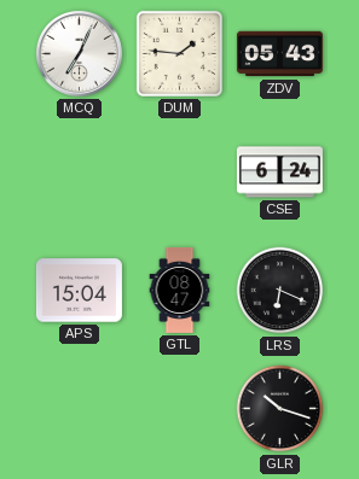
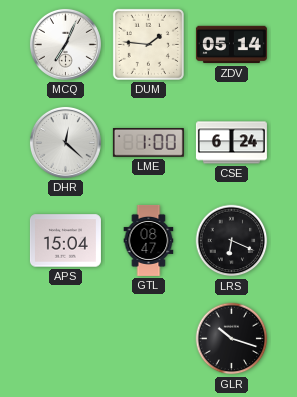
ZDV: 05:43 -> 05:14 (231, 45)
DHR: none -> 12:22 (65, 142)
LME: none -> 1:00 (148, 143)
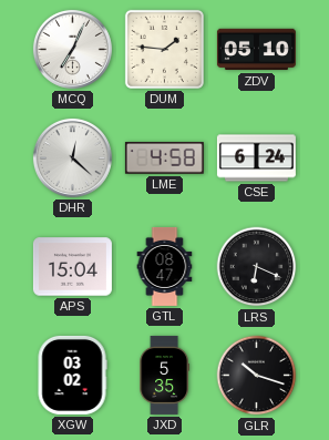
ZDV: 05:14 -> 05:10 (256, 50)
LME: 1:00 -> 4:58 (164, 158)
XGW: none -> 03:02 (72, 375)
JXD: none -> 5:35 (165, 375)
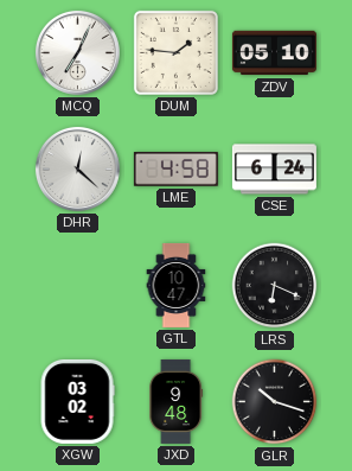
APS: 15:04 -> none (72, 267)
GTL: 08:47 -> 10:47 (177, 285)
JXD: 5:35 -> 9:48 (177, 401)
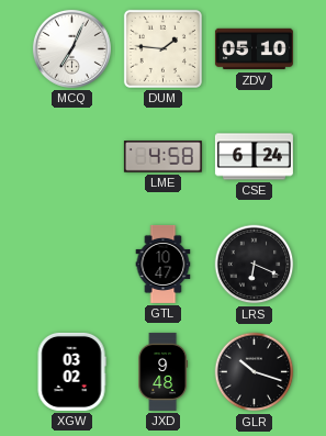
DHR: 12:22 -> none (77, 168)
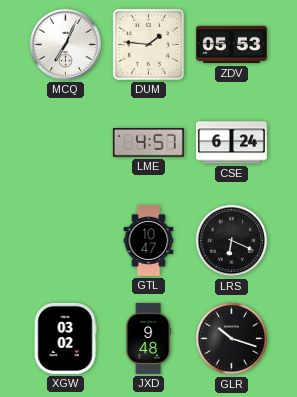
ZDV: 05:10 -> 05:53 (231, 45)
LME: 4:58 -> 4:57 (148, 143)
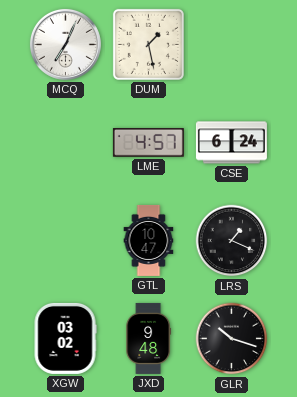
DUM: 1:46 -> 1:28 (148, 44)
ZDV: 05:53 -> none (231, 45)
LRS: 6:19 -> 1:19 (232, 241)
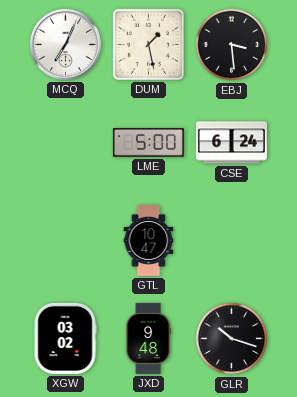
EBJ: none -> 3:29 (232, 45)
LME: 4:57 -> 5:00 (148, 143)
LRS: 1:19 -> none (232, 241)
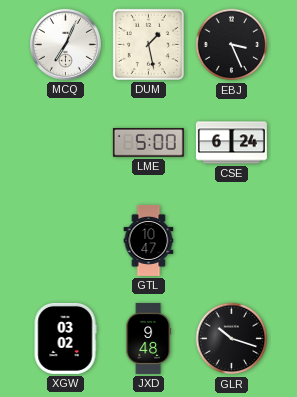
EBJ: 3:29 -> 3:26 (232, 45)
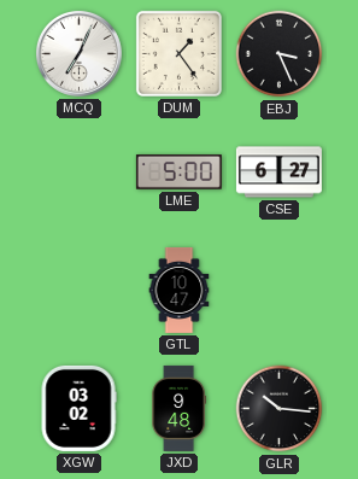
DUM: 1:28 -> 1:24 (178, 53)
CSE: 6:24 -> 6:27 (278, 173)
GLR: 10:18 -> 10:16 (280, 409)
